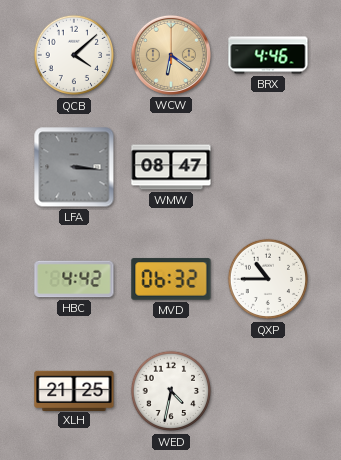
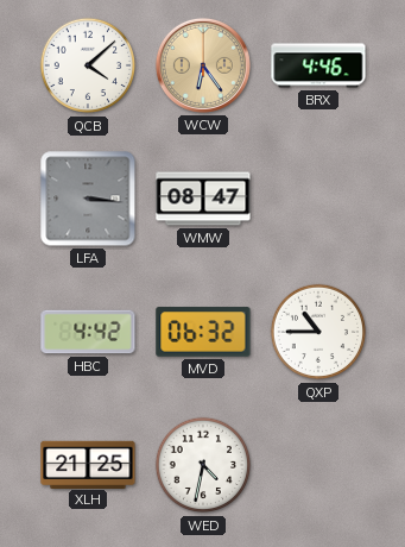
WCW: 6:21 -> 6:24 (203, 65)
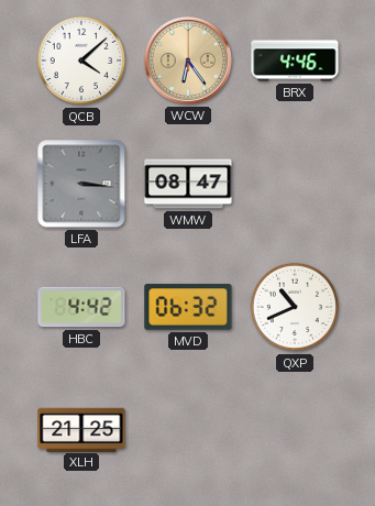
QXP: 10:45 -> 10:41 (295, 307)
WED: 4:32 -> none (203, 465)
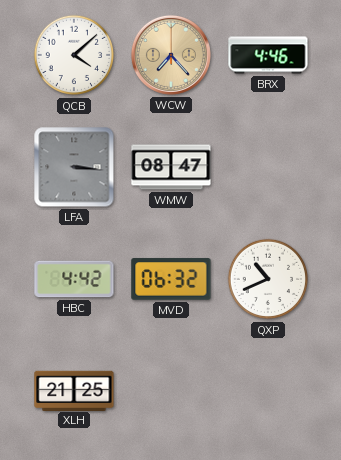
WCW: 6:24 -> 7:23 (171, 55)
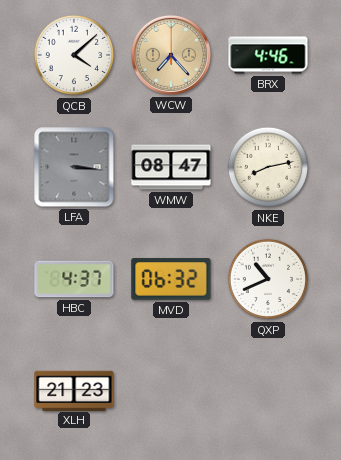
NKE: none -> 8:13 (268, 167)
HBC: 4:42 -> 4:37 (74, 279)
XLH: 21:25 -> 21:23 (74, 390)
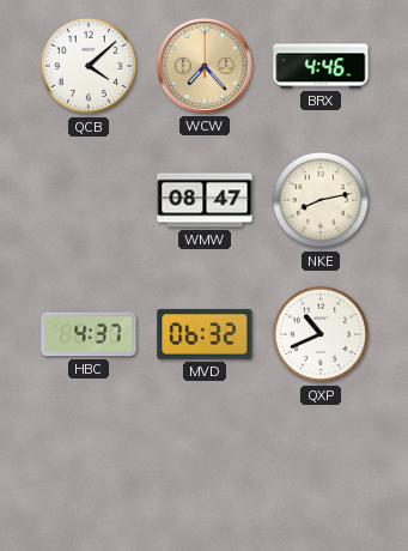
LFA: 3:16 -> none (74, 167)
XLH: 21:23 -> none (74, 390)
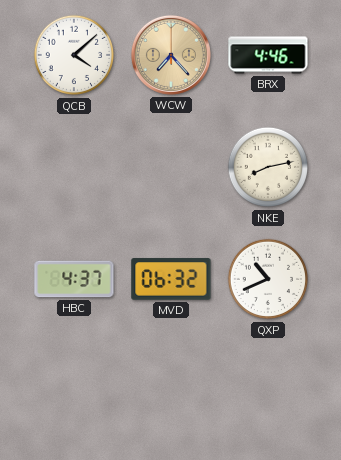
WMW: 08:47 -> none (205, 200)
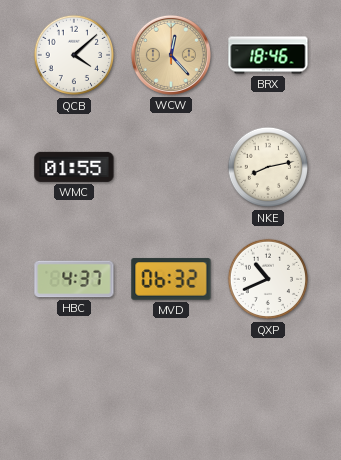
WCW: 7:23 -> 12:23 (171, 55)
BRX: 4:46 -> 18:46 (268, 55)
WMC: none -> 01:55 (74, 167)
